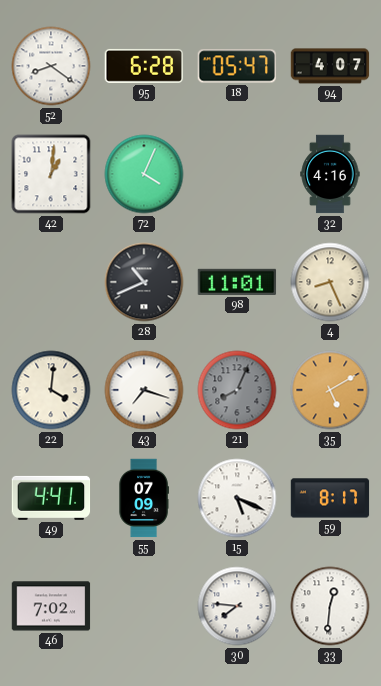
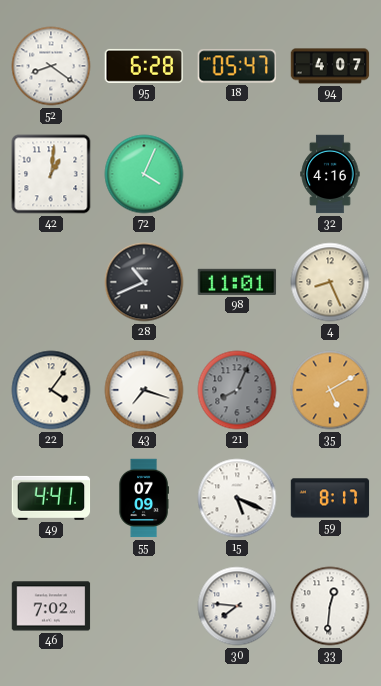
22: 4:01 -> 4:06 (51, 390)
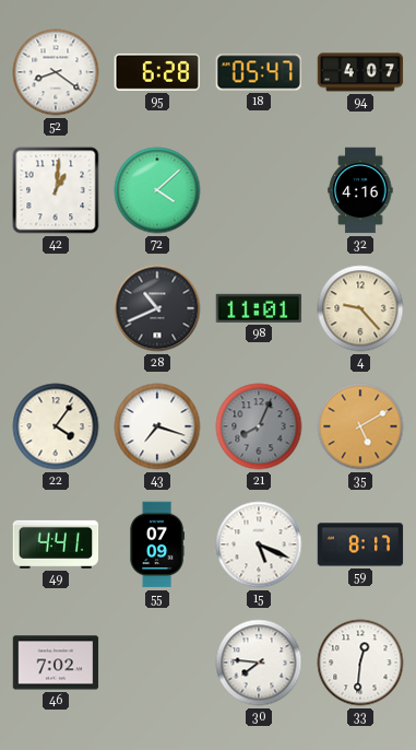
72: 4:04 -> 4:08 (157, 190)
4: 8:26 -> 9:23 (360, 308)
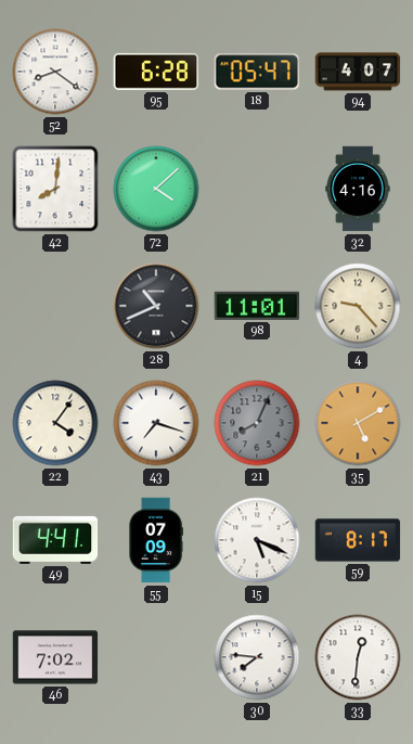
42: 1:01 -> 8:01 (55, 189)
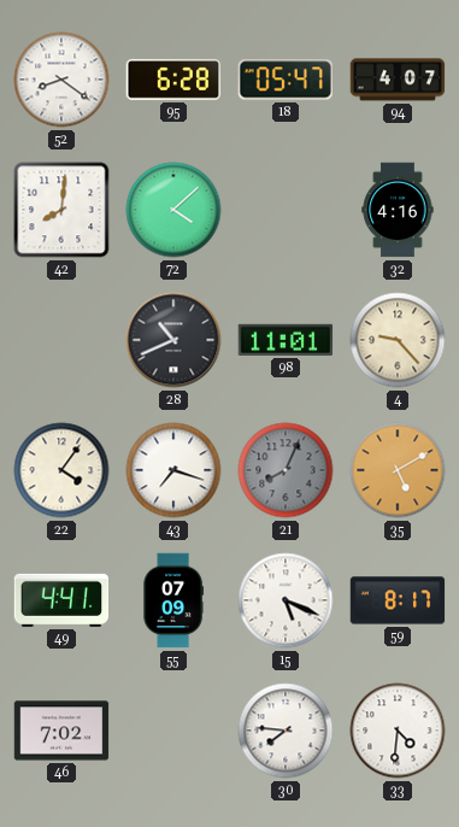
33: 12:31 -> 4:31 (398, 731)
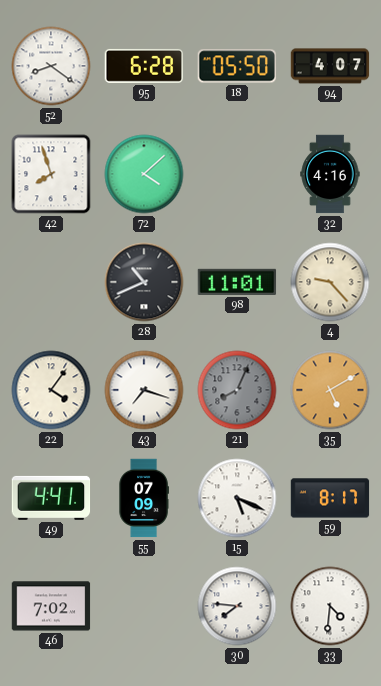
18: 05:47 -> 05:50 (236, 66)
42: 8:01 -> 7:57 (51, 174)
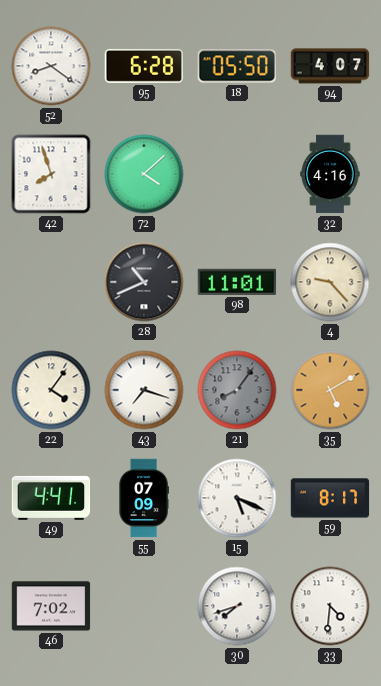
21: 8:04 -> 8:06 (237, 390)
30: 7:46 -> 7:42 (237, 606)
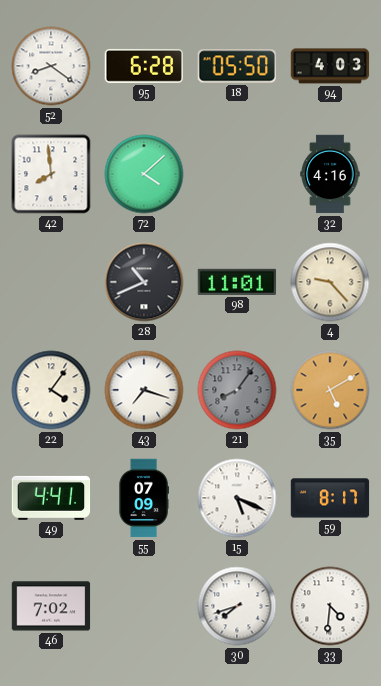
94: 4:07 -> 4:03 (330, 66)
42: 7:57 -> 7:59 (51, 174)
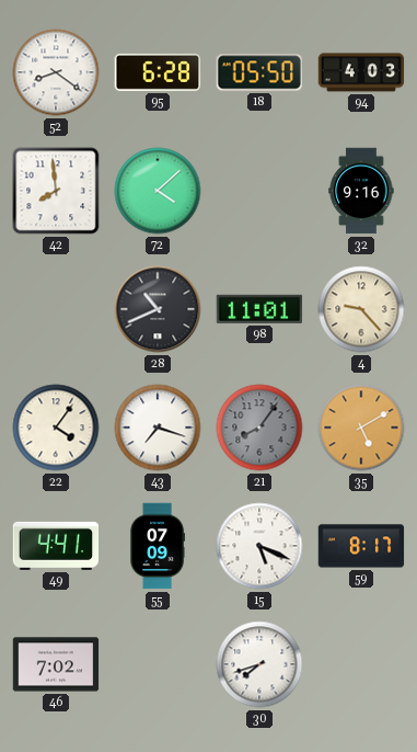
32: 4:16 -> 9:16 (361, 191)
33: 4:31 -> none (330, 606)
